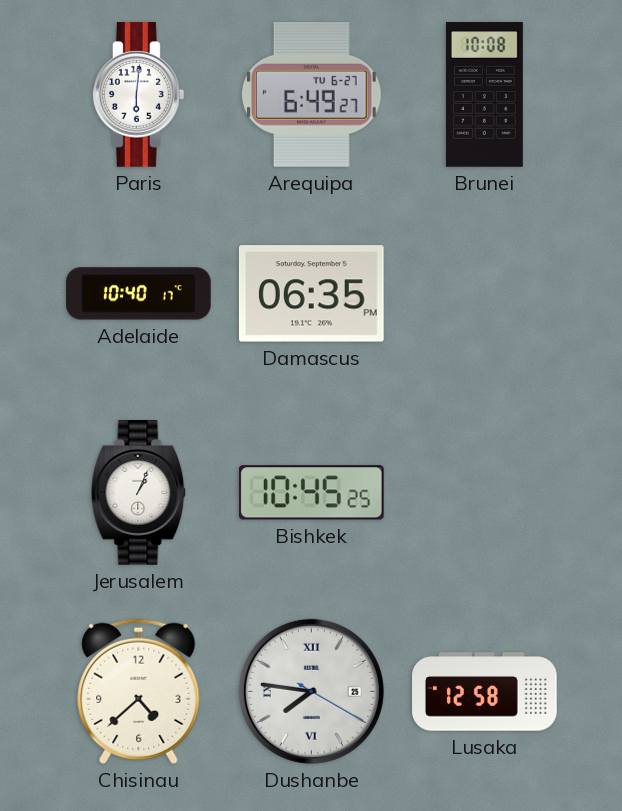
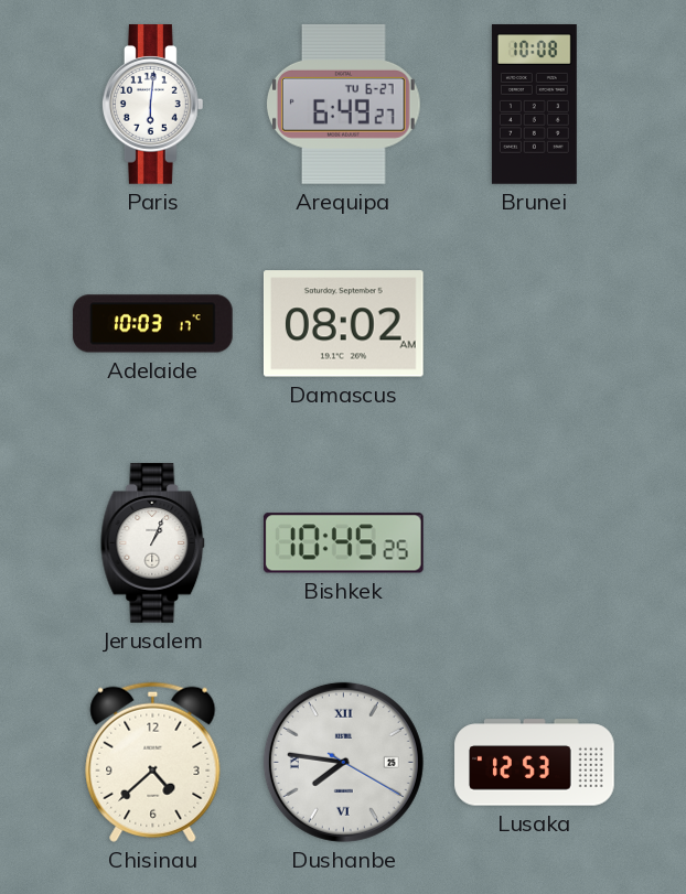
Adelaide: 10:40 -> 10:03 (153, 324)
Damascus: 06:35 -> 08:02 (343, 324)
Lusaka: 12:58 -> 12:53 (535, 763)
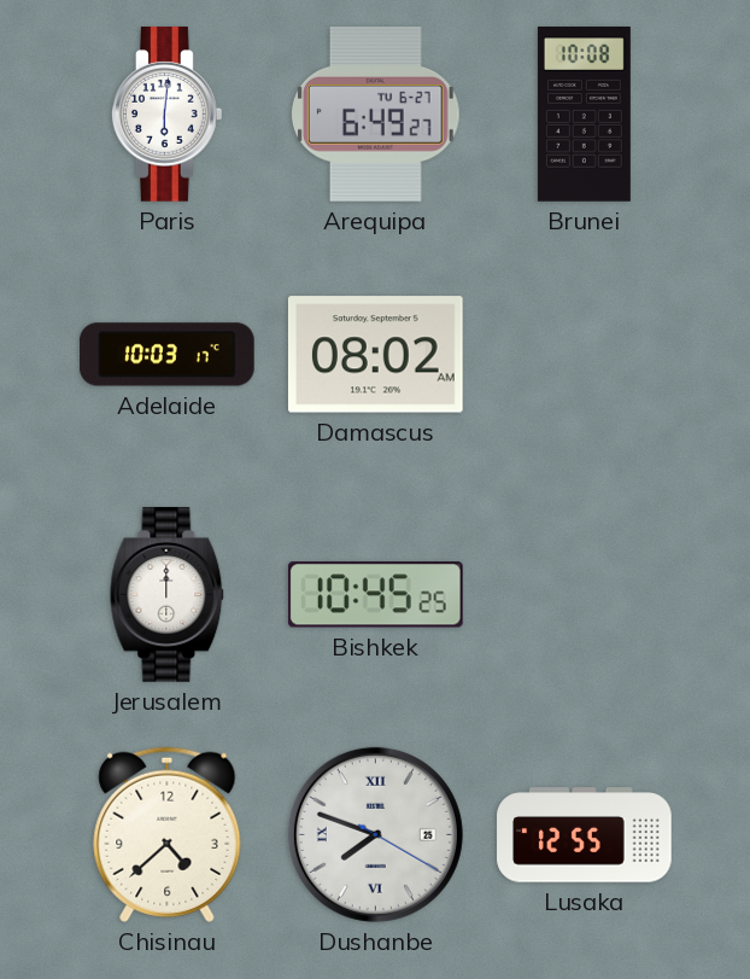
Jerusalem: 1:04 -> 12:00 (168, 595)
Dushanbe: 7:46 -> 7:48 (375, 834)
Lusaka: 12:53 -> 12:55 (585, 835)
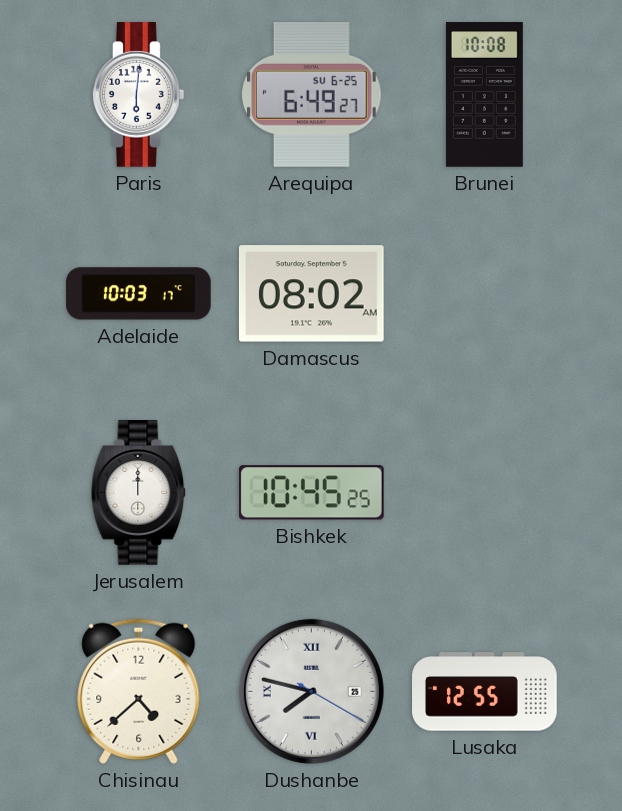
Arequipa date: TU 6-27 -> SU 6-25 (311, 94)
Dushanbe: 7:48 -> 7:47 (311, 691)
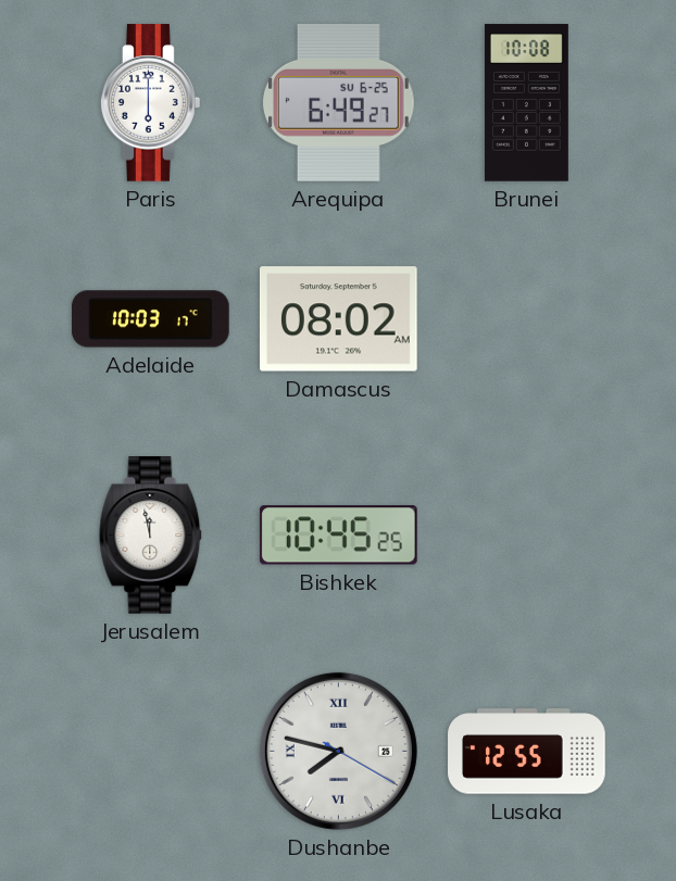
Paris: 6:01 -> 6:00 (150, 103)
Jerusalem: 12:00 -> 11:58 (151, 536)
Chisinau: 4:38 -> none (139, 691)
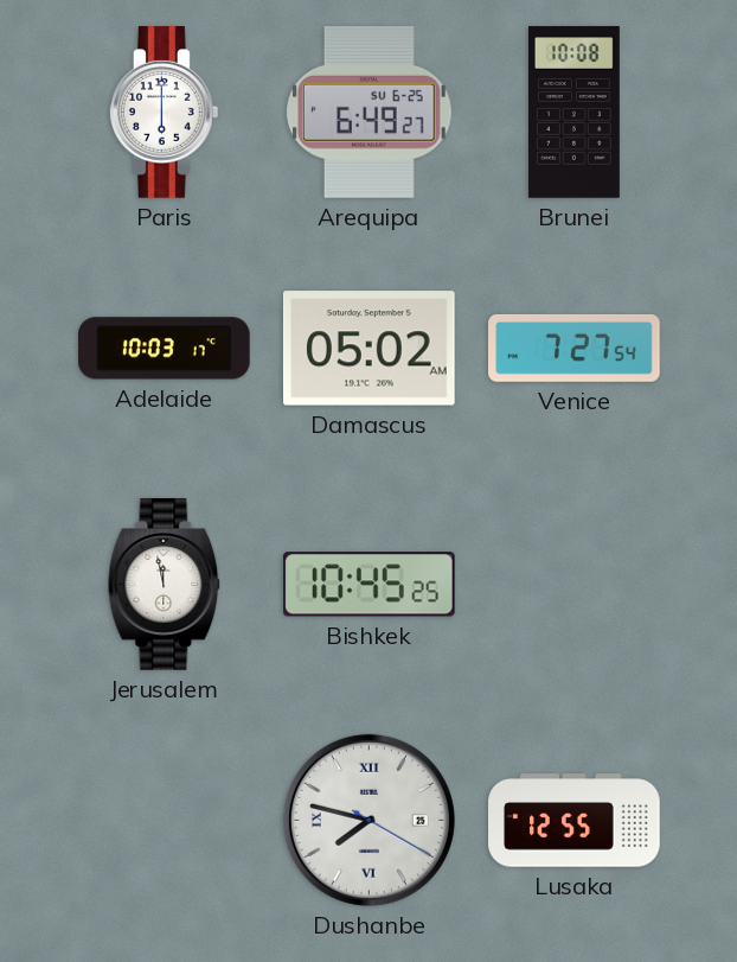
Damascus: 08:02 -> 05:02 (368, 349)
Venice: none -> 7:27 (575, 348)
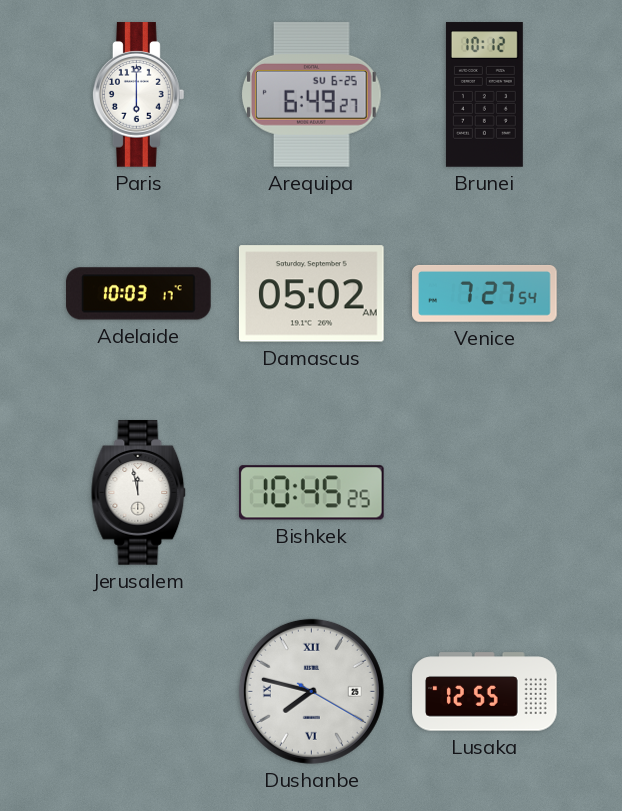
Brunei: 10:08 -> 10:12 (484, 95)
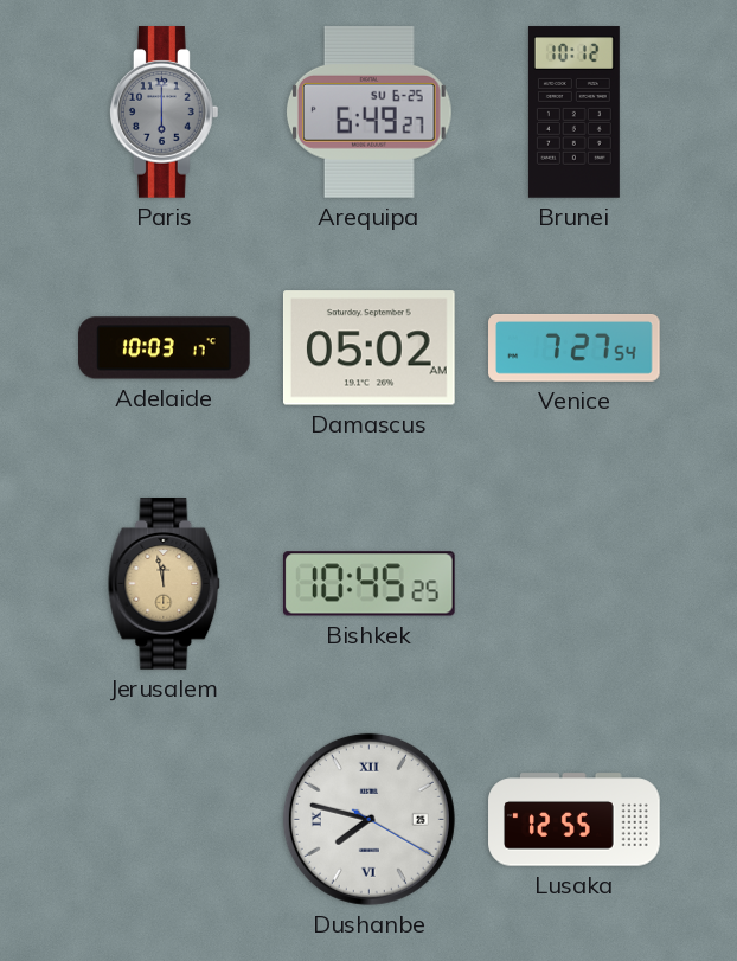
Paris dial: white -> grey (164, 113)
Jerusalem dial: white -> champagne (165, 584)
